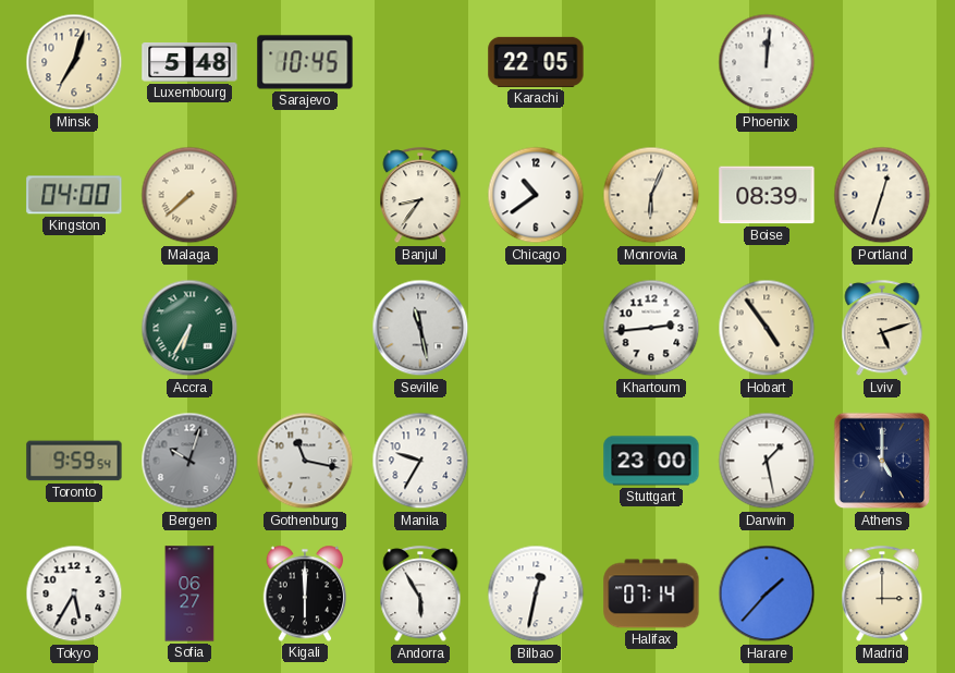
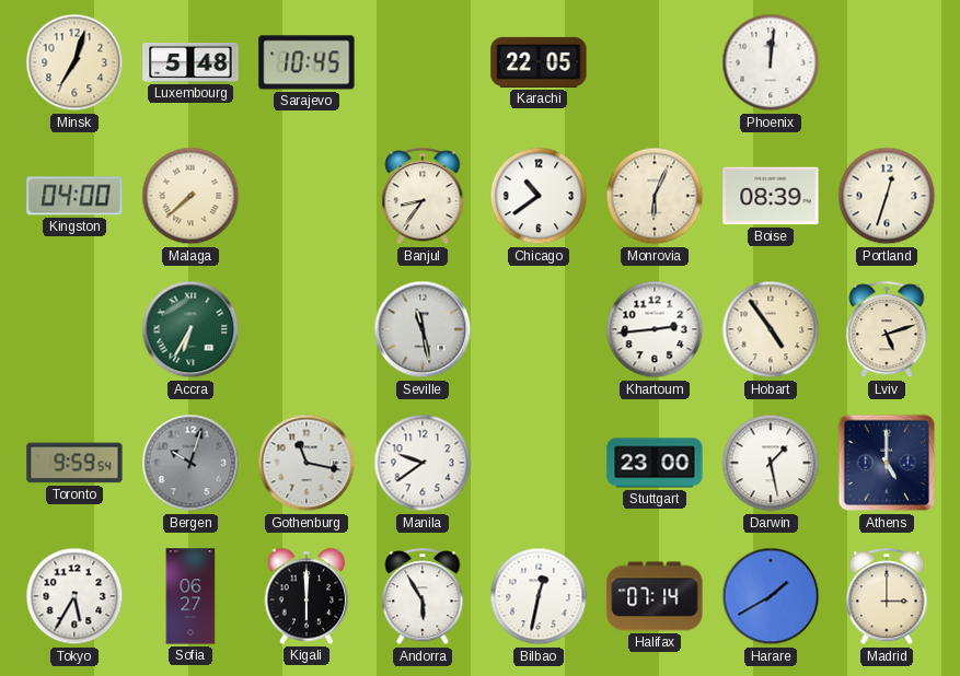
Manila: 9:35 -> 9:39 (423, 463)
Harare: 1:37 -> 1:40 (771, 596)
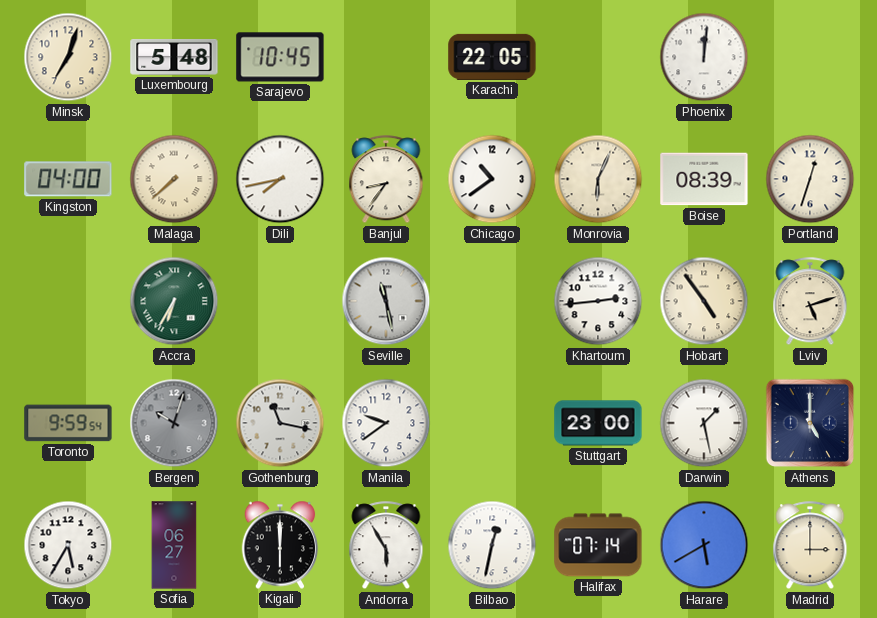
Dili: none -> 7:43 (280, 179)
Harare: 1:40 -> 5:40 (704, 545)
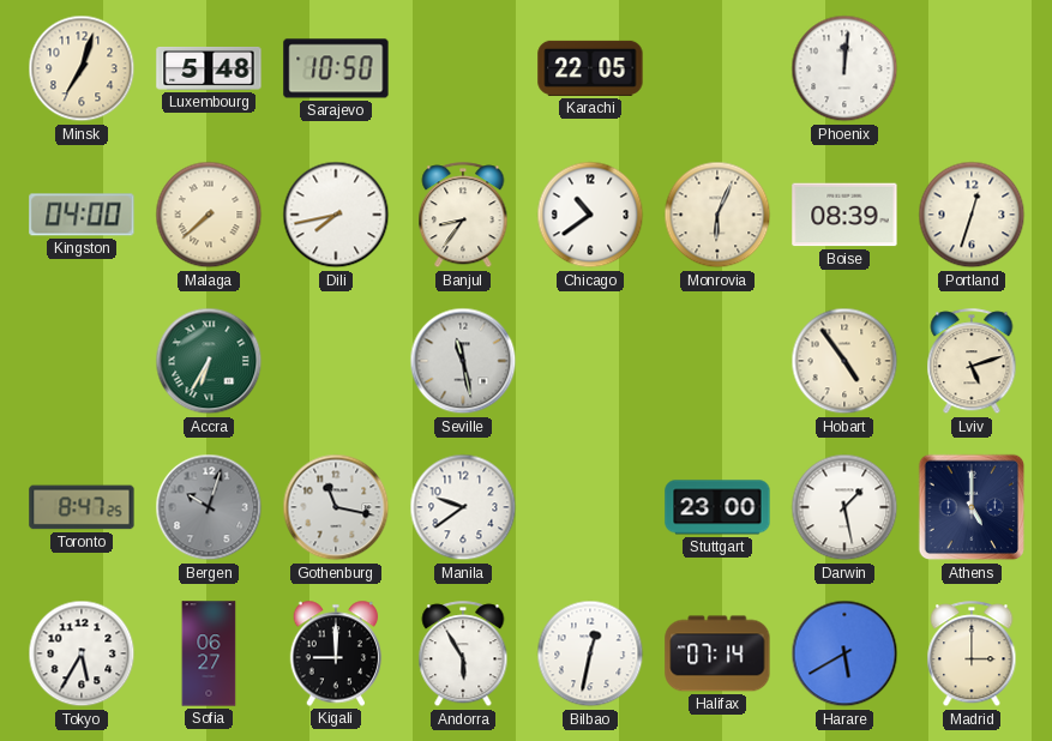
Sarajevo: 10:45 -> 10:50 (336, 68)
Khartoum: 2:44 -> none (598, 301)
Toronto: 9:59 -> 8:47 (82, 507)
Kigali: 6:00 -> 9:00 (336, 653)
